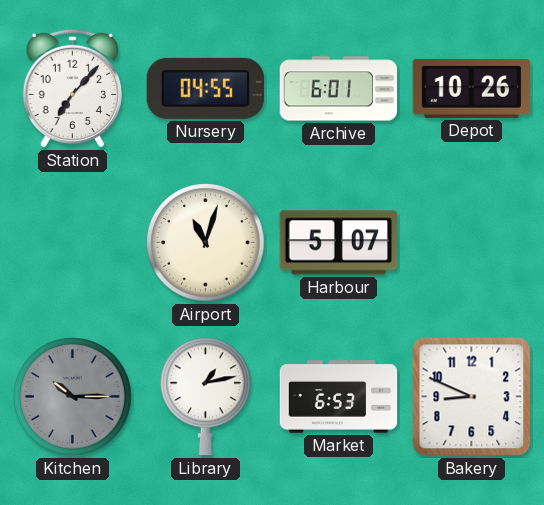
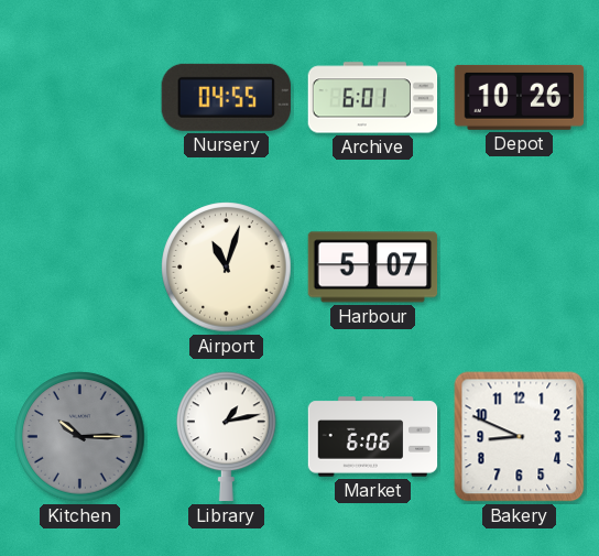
Station: 7:07 -> none (72, 88)
Market: 6:53 -> 6:06 (373, 437)
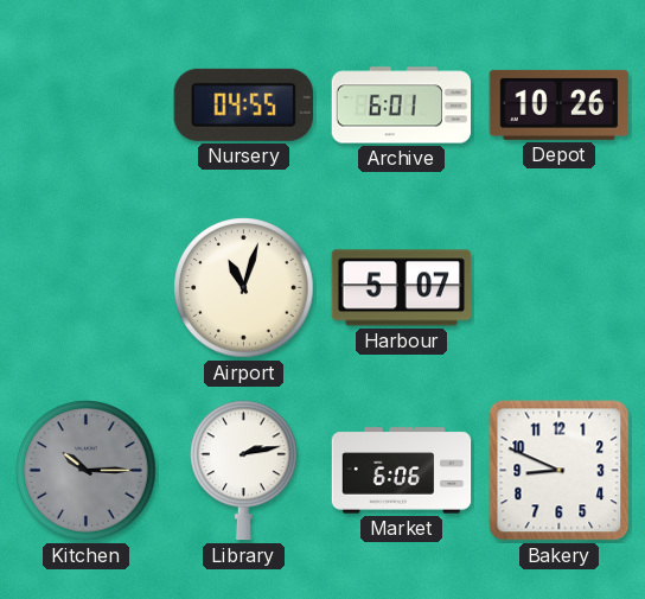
Library: 1:13 -> 2:13 (244, 471)
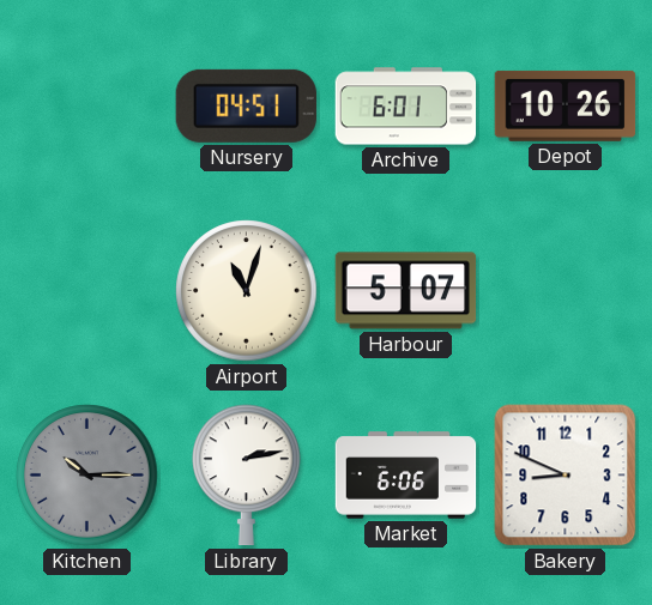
Nursery: 04:55 -> 04:51 (246, 105)
